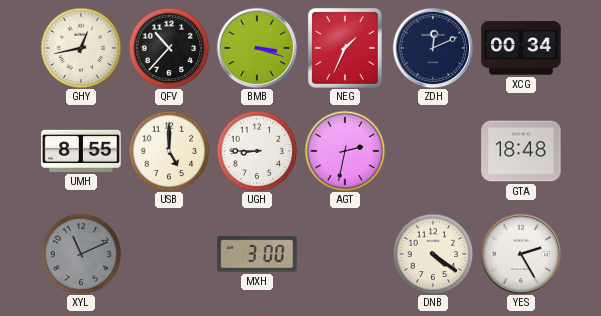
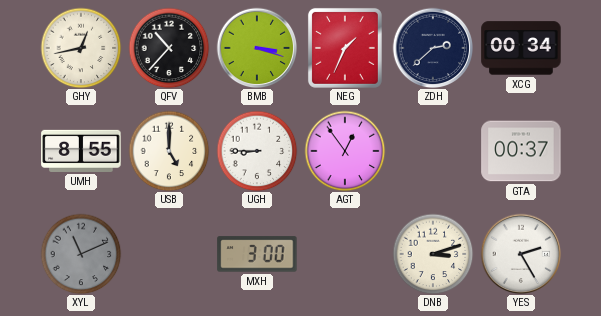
ZDH: 12:11 -> 2:38 (433, 48)
AGT: 2:32 -> 12:54 (345, 151)
GTA: 18:48 -> 00:37 (521, 151)
DNB: 4:21 -> 3:12 (433, 254)
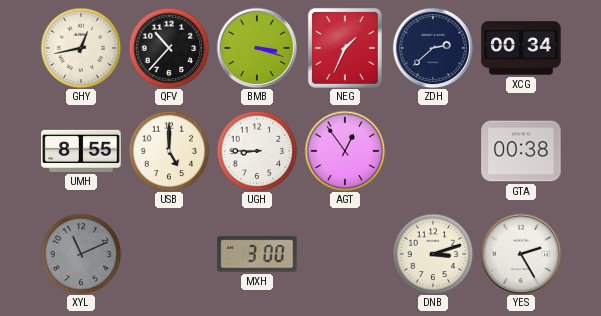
GTA: 00:37 -> 00:38 (521, 151)
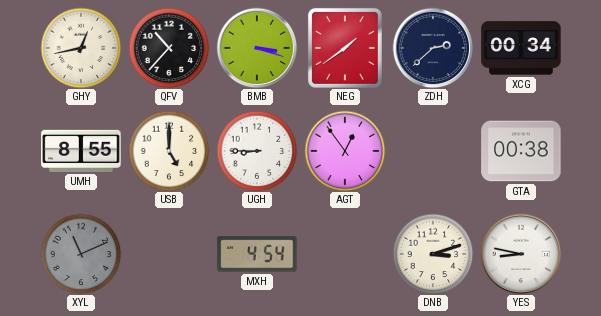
NEG: 1:34 -> 1:39 (345, 48)
MXH: 3:00 -> 4:54 (257, 254)
YES: 2:25 -> 8:47 (521, 254)
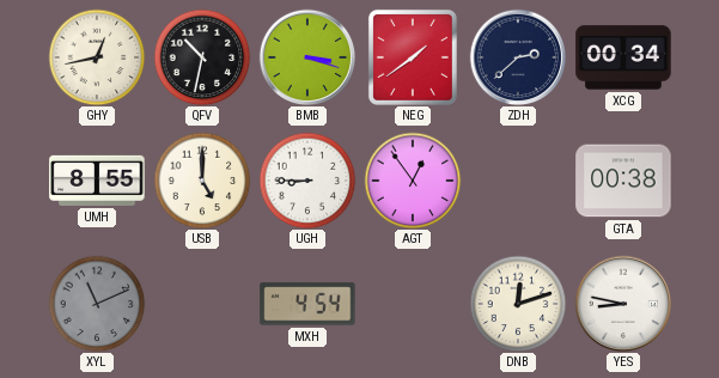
QFV: 10:37 -> 10:32 (202, 57)
DNB: 3:12 -> 12:12 (518, 304)
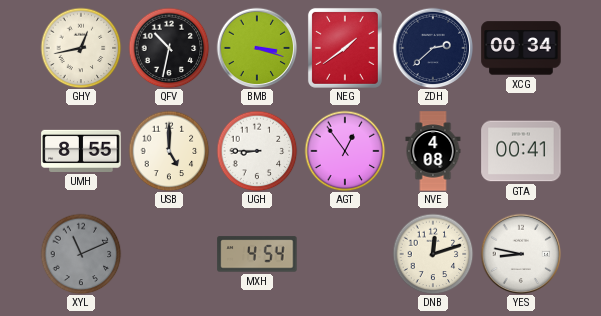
NVE: none -> 4:08 (433, 151)
GTA: 00:38 -> 00:41 (521, 151)
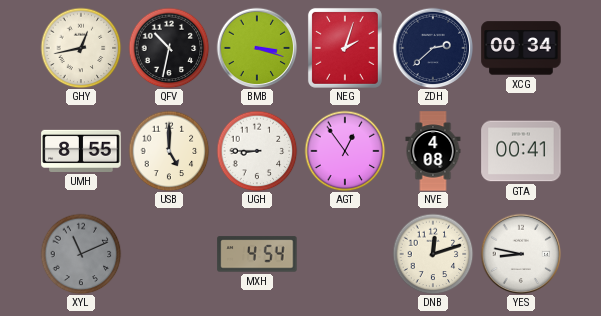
NEG: 1:39 -> 2:03 (345, 48)
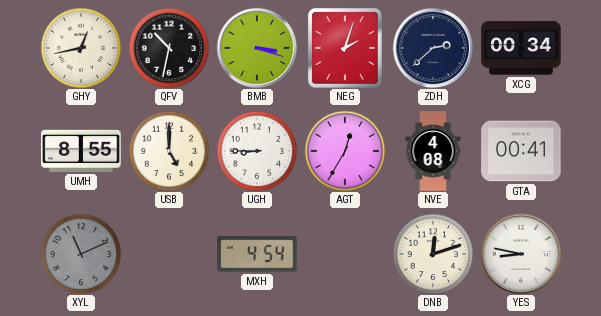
AGT: 12:54 -> 12:35 (345, 151)
